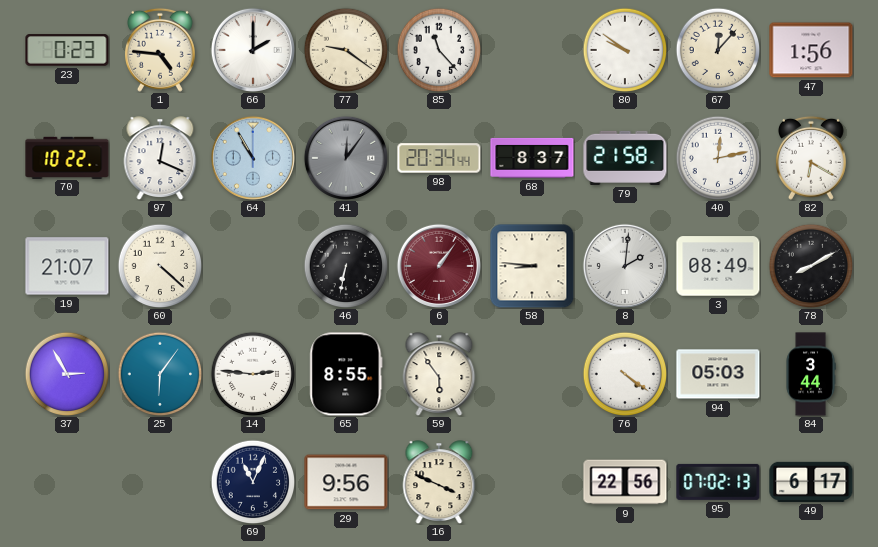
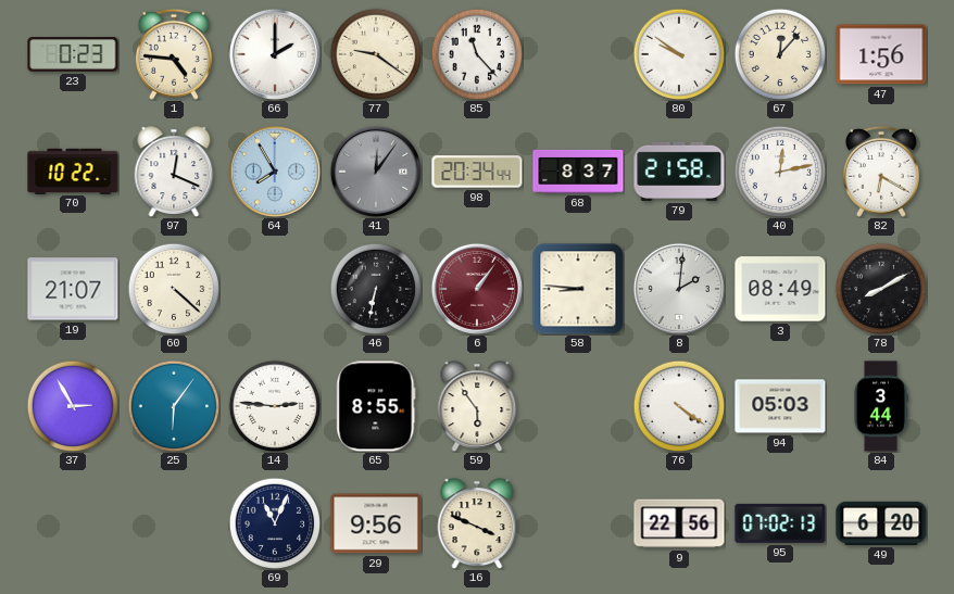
64: 10:55 -> 7:55 (275, 172)
49: 6:17 -> 6:20 (881, 523)
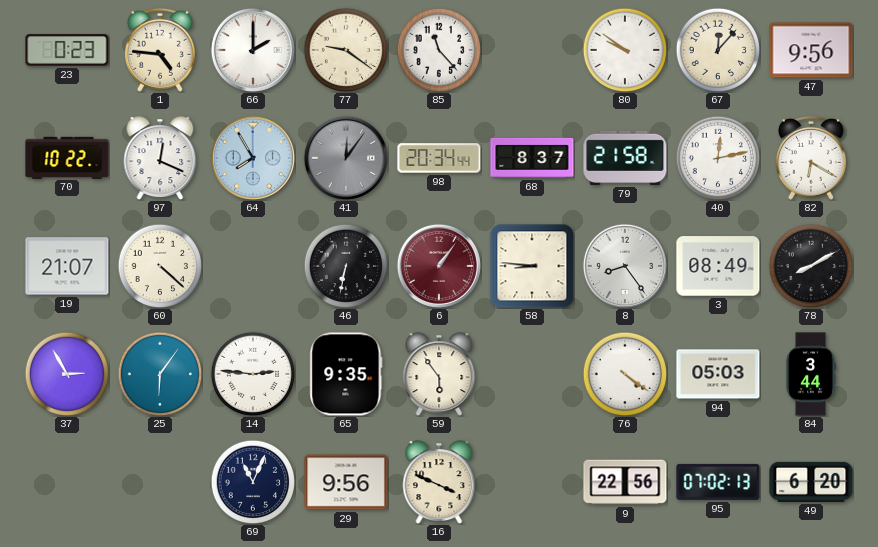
47: 1:56 -> 9:56 (811, 50)
8: 2:01 -> 8:24 (625, 266)
65: 8:55 -> 9:35 (346, 374)
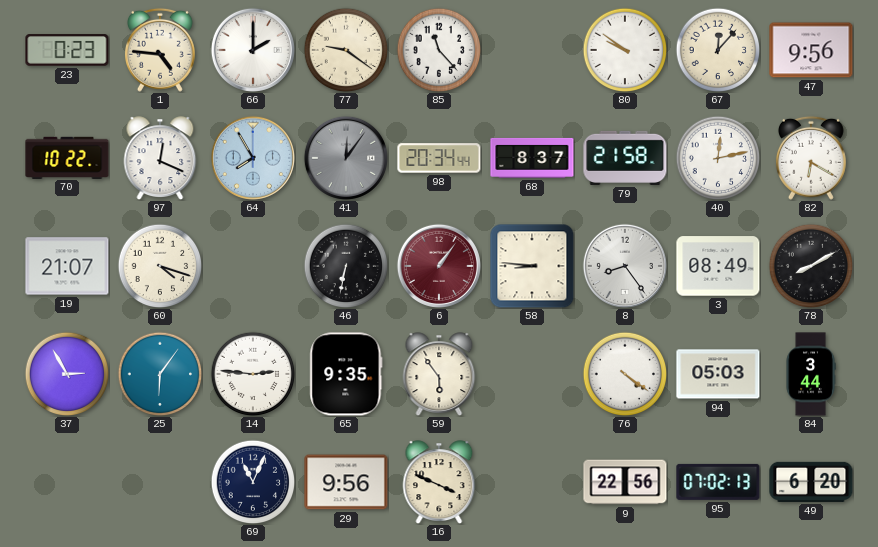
60: 4:22 -> 4:18 (160, 266)
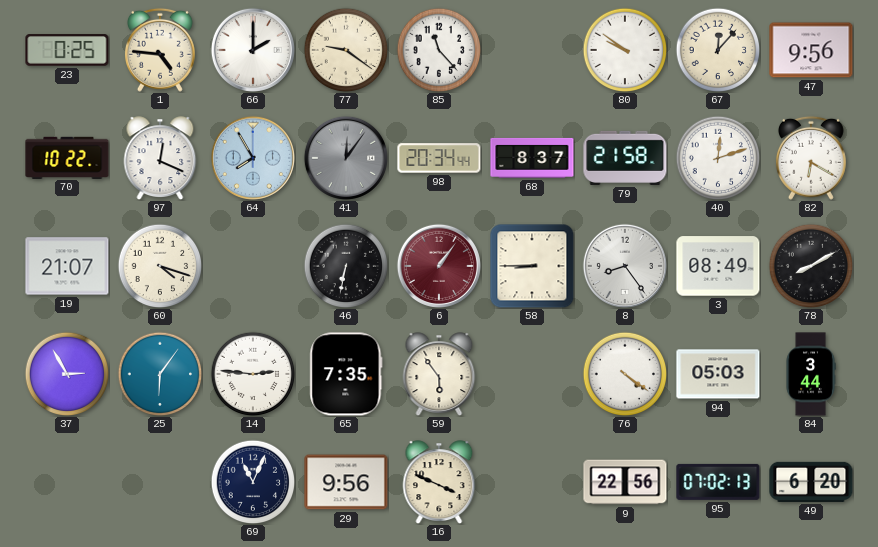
23: 0:23 -> 0:25 (67, 50)
40: 12:13 -> 12:12 (718, 158)
58: 8:46 -> 8:45 (532, 266)
65: 9:35 -> 7:35 (346, 374)
